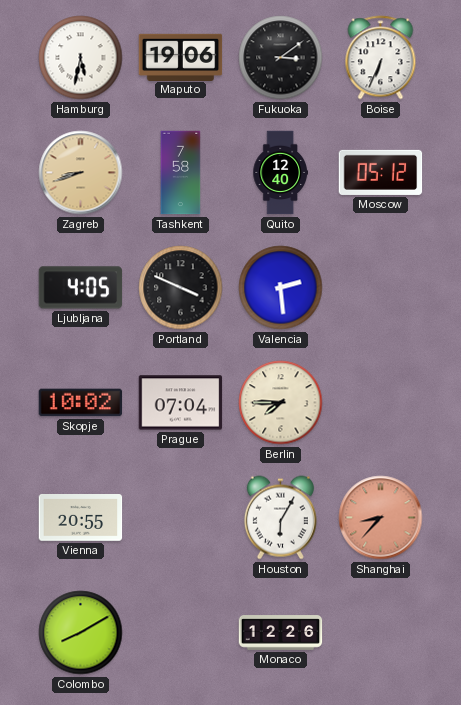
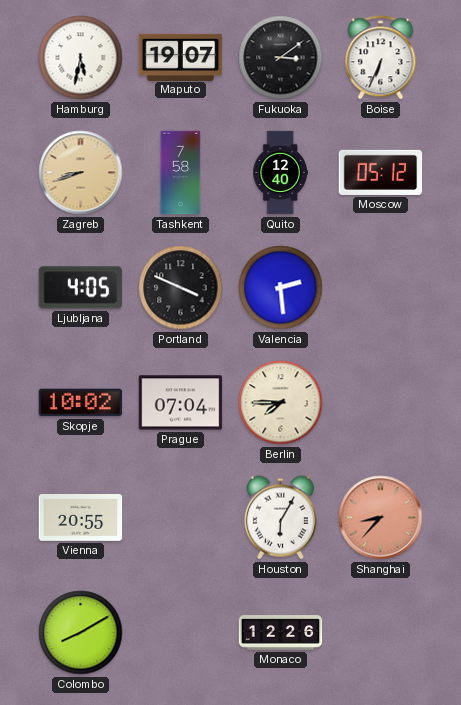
Maputo: 19:06 -> 19:07 (181, 57)
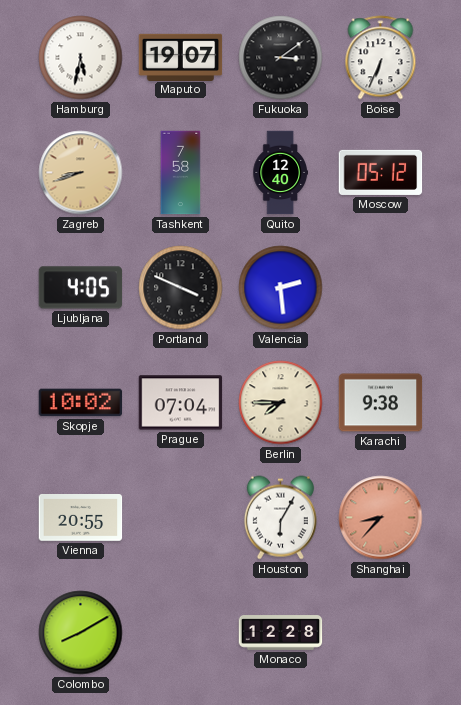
Karachi: none -> 9:38 (381, 403)
Monaco: 12:26 -> 12:28 (281, 633)
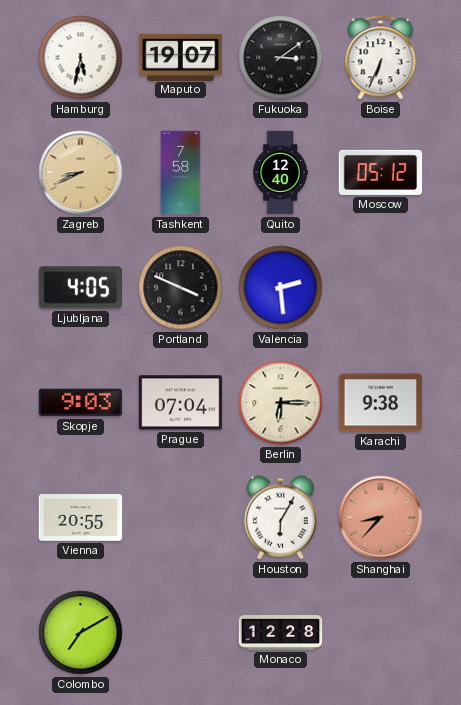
Zagreb: 8:42 -> 8:41 (81, 173)
Skopje: 10:02 -> 9:03 (81, 403)
Berlin: 7:45 -> 6:15 (281, 403)
Colombo: 8:10 -> 7:10 (81, 633)
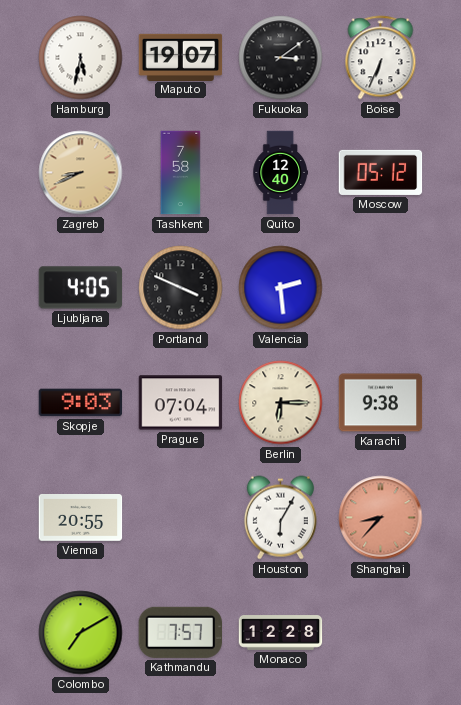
Kathmandu: none -> 7:57 (180, 632)
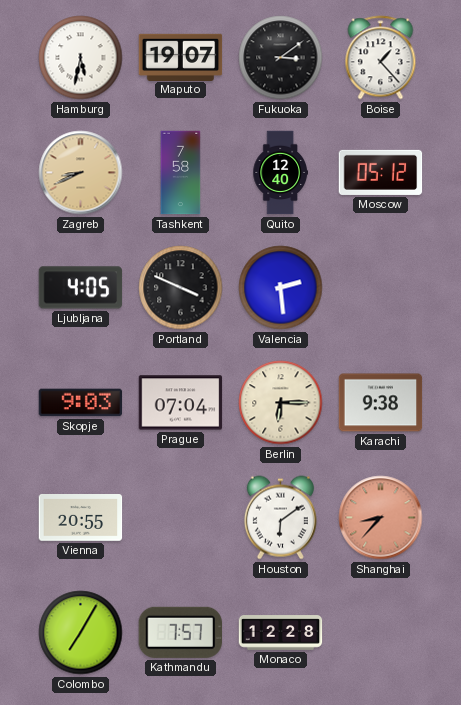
Boise: 6:34 -> 1:23 (381, 58)
Houston: 6:05 -> 6:09 (280, 518)
Colombo: 7:10 -> 7:05 (81, 633)
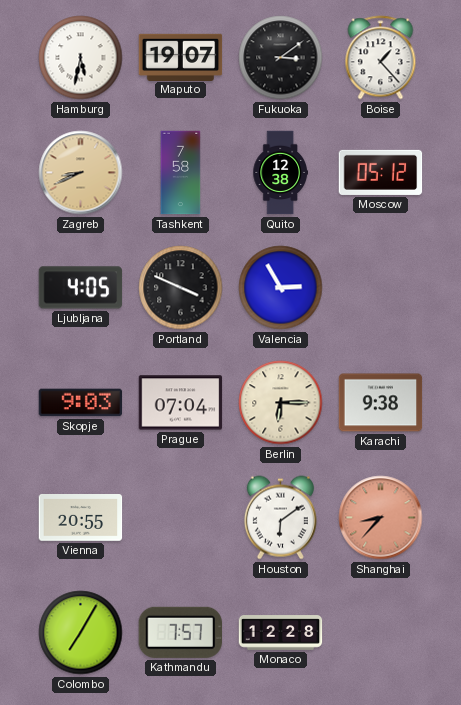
Quito: 12:40 -> 12:38 (280, 173)
Valencia: 2:29 -> 2:55 (281, 288)
